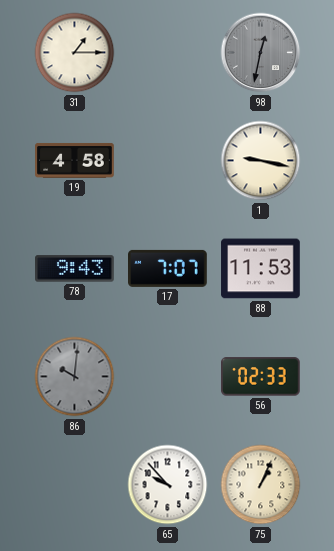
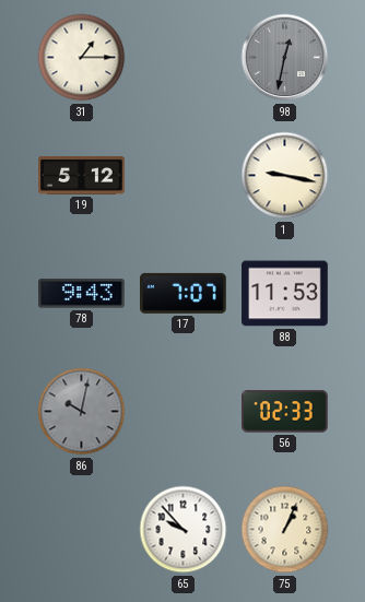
19: 4:58 -> 5:12 (82, 176)
86: 10:01 -> 10:02 (82, 412)
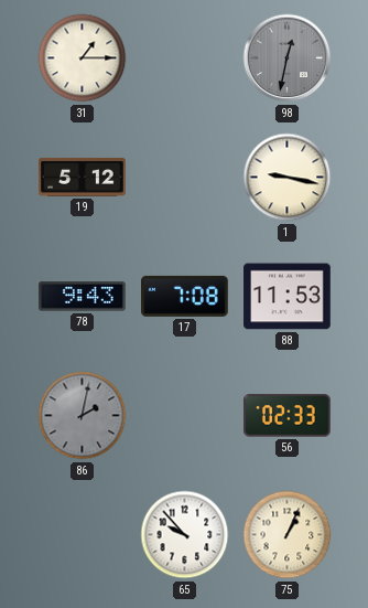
17: 7:07 -> 7:08 (185, 296)
86: 10:02 -> 2:02 (83, 416)
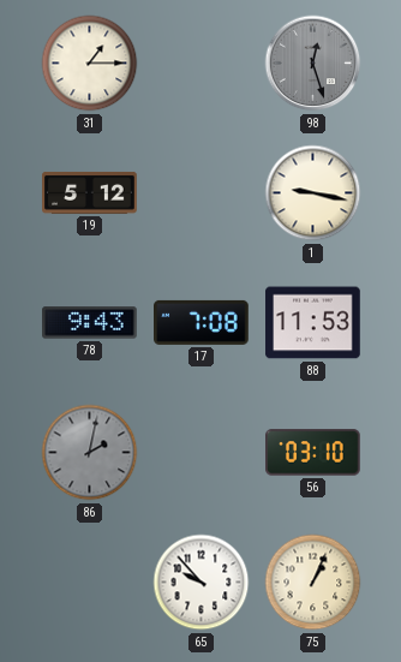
98: 12:32 -> 12:27 (313, 64)
56: 02:33 -> 03:10 (313, 453)
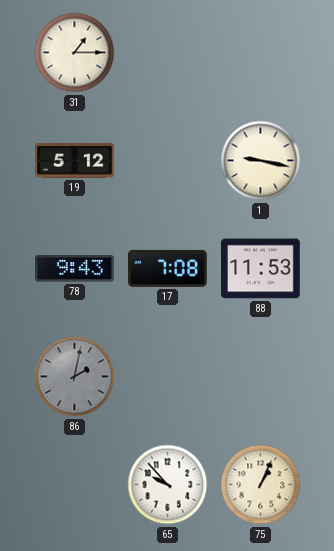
98: 12:27 -> none (313, 64)
56: 03:10 -> none (313, 453)
